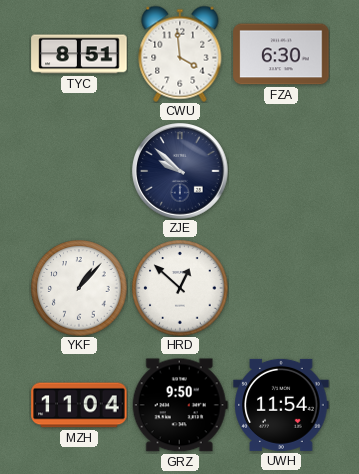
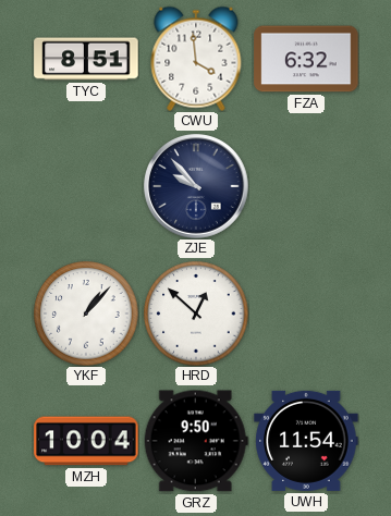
FZA: 6:30 -> 6:32 (306, 59)
ZJE: 9:52 -> 9:53 (196, 186)
MZH: 11:04 -> 10:04 (86, 441)
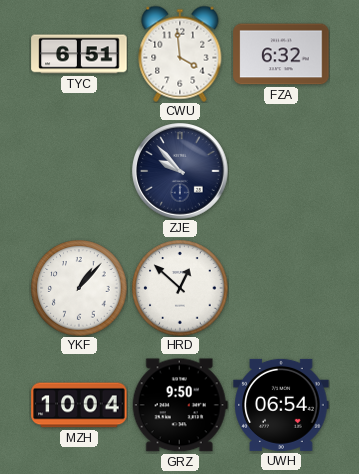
TYC: 8:51 -> 6:51 (79, 54)
UWH: 11:54 -> 06:54 (281, 405)
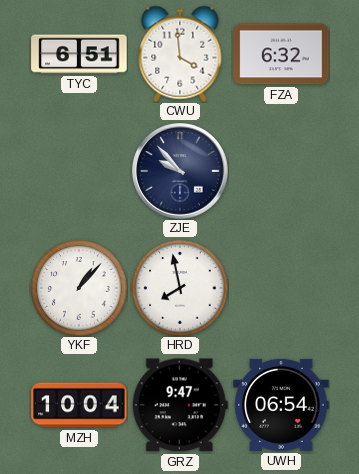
HRD: 12:52 -> 7:58 (180, 288)
GRZ: 9:50 -> 9:47 (180, 405)
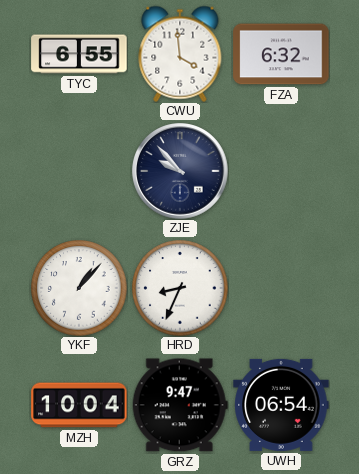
TYC: 6:51 -> 6:55 (79, 54)
HRD: 7:58 -> 8:34 (180, 288)
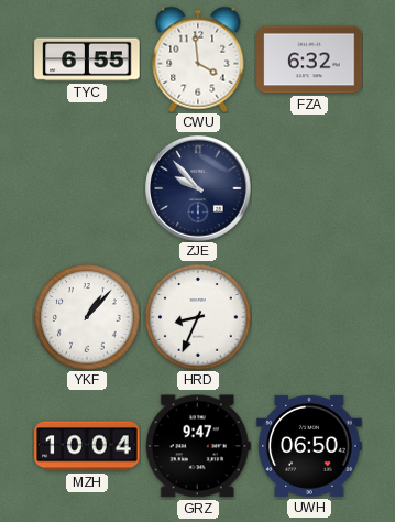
UWH: 06:54 -> 06:50 (309, 446)
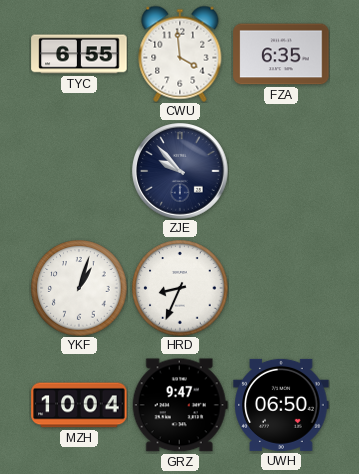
FZA: 6:32 -> 6:35 (281, 54)
YKF: 1:07 -> 1:03 (79, 288)
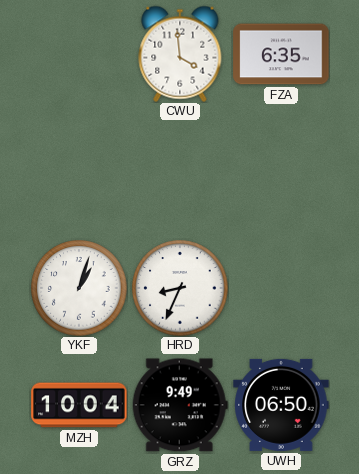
TYC: 6:55 -> none (79, 54)
ZJE: 9:53 -> none (180, 171)
GRZ: 9:47 -> 9:49 (180, 405)
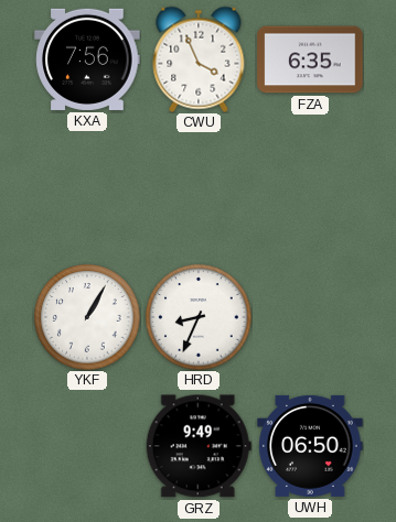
KXA: none -> 7:56 (87, 59)
CWU: 3:59 -> 3:56 (199, 59)
YKF: 1:03 -> 1:05 (87, 317)
MZH: 10:04 -> none (79, 405)
